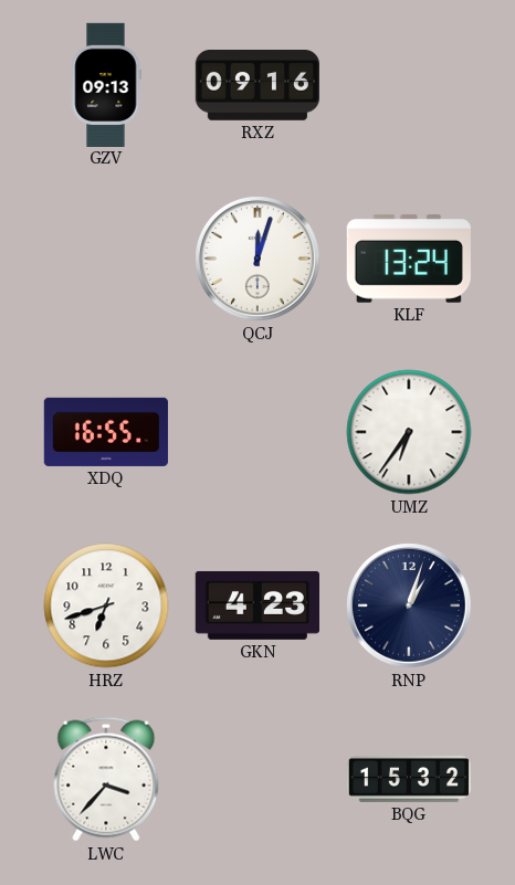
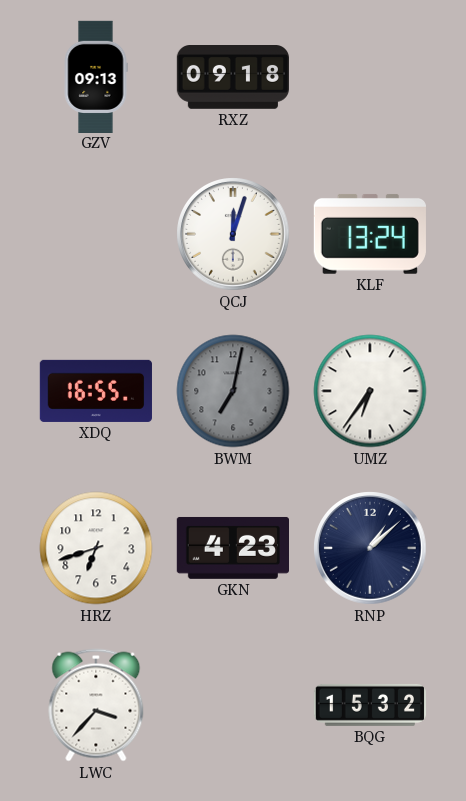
RXZ: 09:16 -> 09:18 (232, 78)
BWM: none -> 7:02 (233, 391)
RNP: 1:03 -> 1:08 (370, 548)
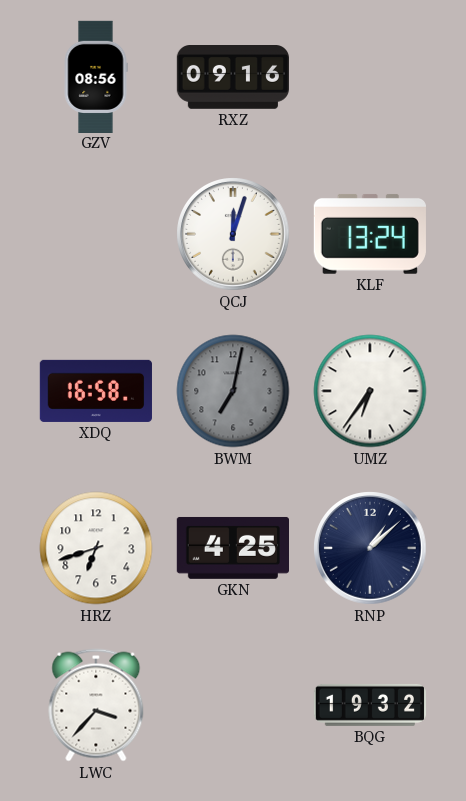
GZV: 09:13 -> 08:56 (96, 76)
RXZ: 09:18 -> 09:16 (232, 78)
XDQ: 16:55 -> 16:58 (96, 391)
GKN: 4:23 -> 4:25 (232, 548)
BQG: 15:32 -> 19:32 (369, 705)
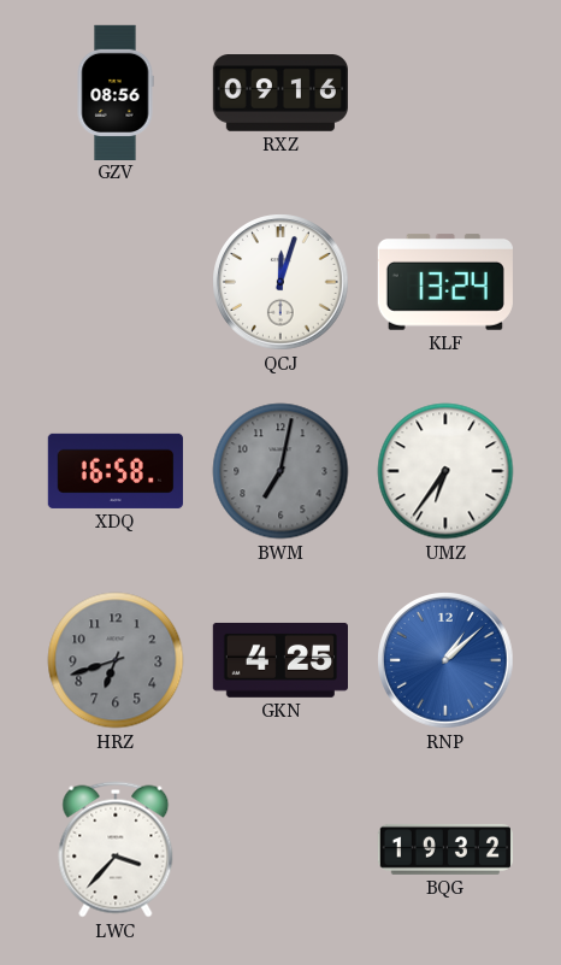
HRZ dial: white -> grey (116, 660)
RNP dial: navy -> blue (445, 660)
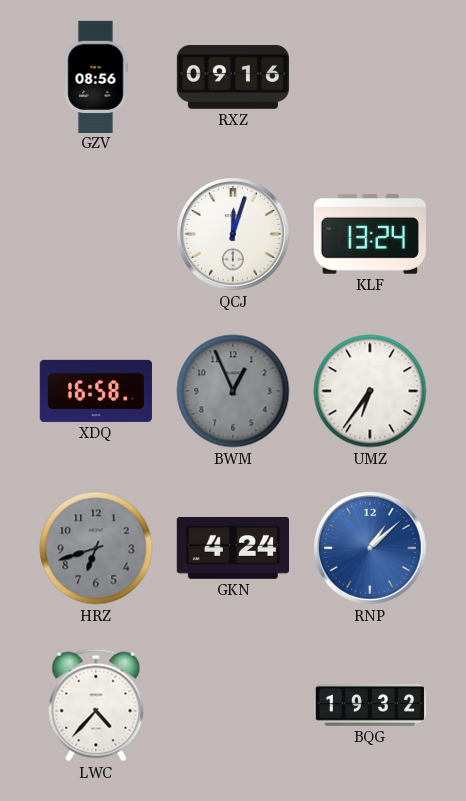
BWM: 7:02 -> 12:56 (233, 391)
GKN: 4:25 -> 4:24 (232, 548)
LWC: 3:37 -> 4:37 (96, 705)
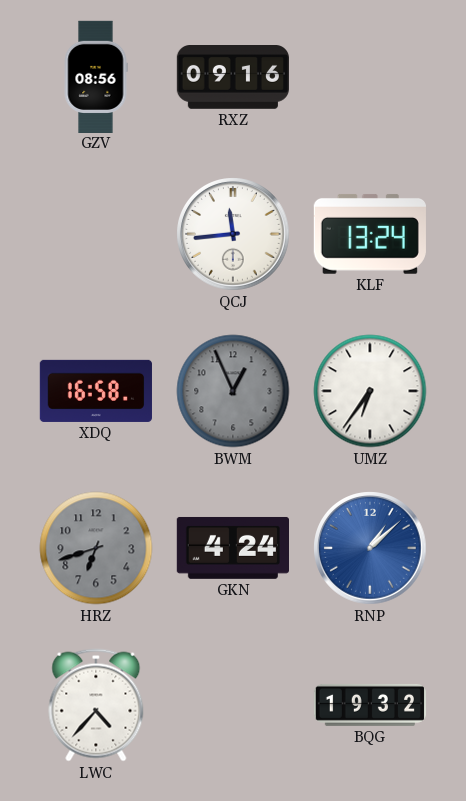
QCJ: 12:03 -> 11:44 (233, 234)
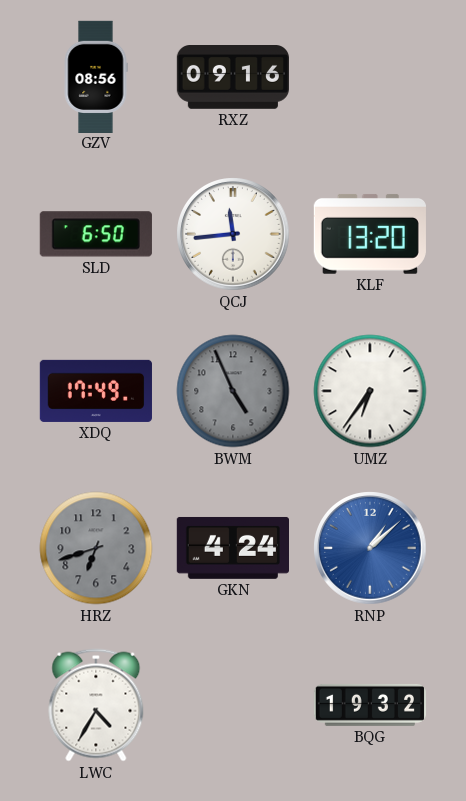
SLD: none -> 6:50 (96, 234)
KLF: 13:24 -> 13:20 (370, 234)
XDQ: 16:58 -> 17:49 (96, 391)
BWM: 12:56 -> 4:56 (233, 391)
LWC: 4:37 -> 4:35 (96, 705)
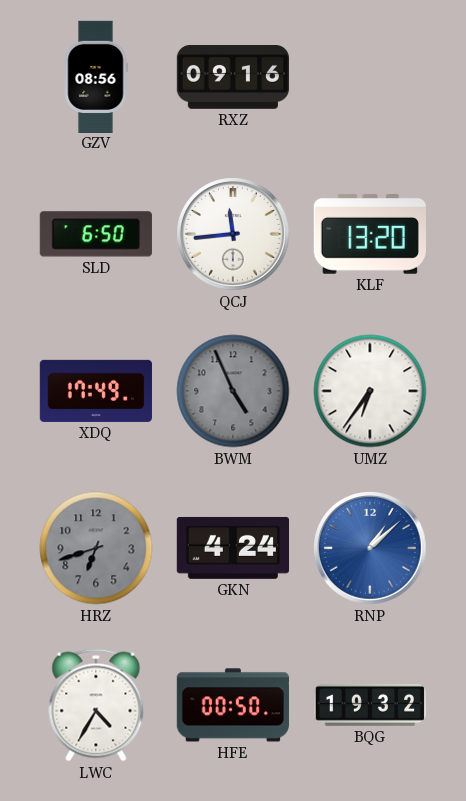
HFE: none -> 00:50 (233, 705)
